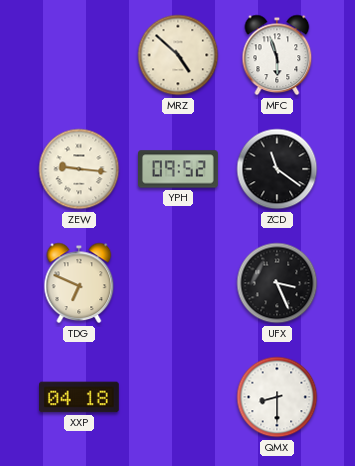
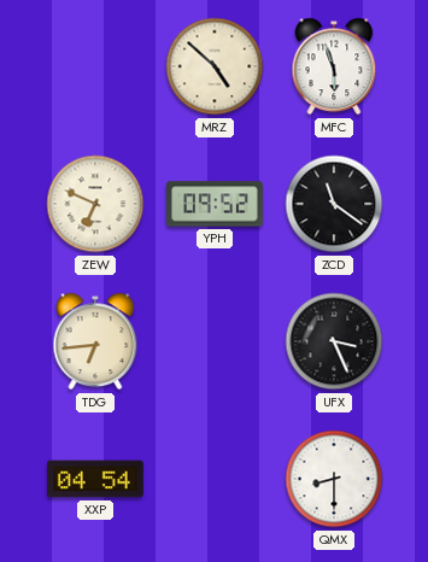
ZEW: 9:16 -> 6:49 (95, 204)
TDG: 6:49 -> 6:44 (95, 341)
XXP: 04:18 -> 04:54 (96, 479)
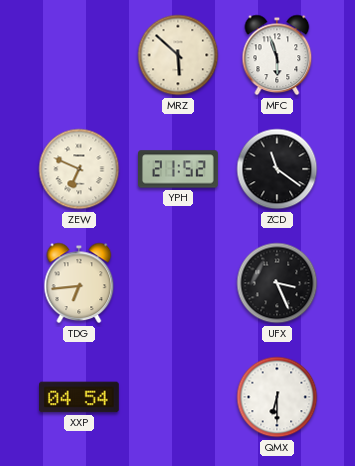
MRZ: 4:52 -> 5:52 (178, 55)
YPH: 09:52 -> 21:52 (179, 169)
QMX: 8:30 -> 6:30 (277, 397)
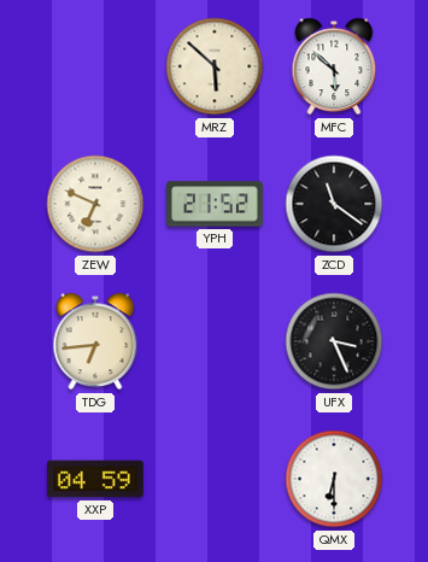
MFC: 5:57 -> 5:52 (334, 66)
XXP: 04:54 -> 04:59 (96, 479)
